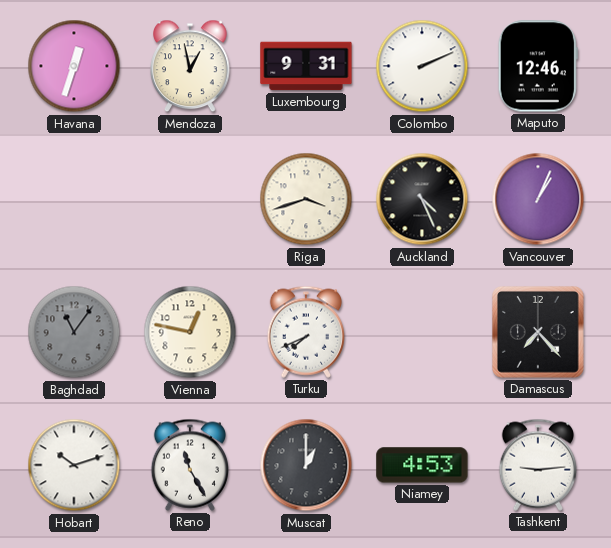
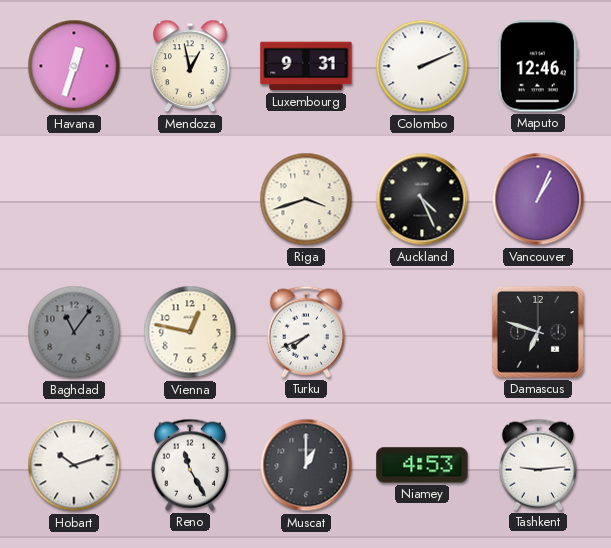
Damascus: 7:23 -> 6:48 (538, 332)
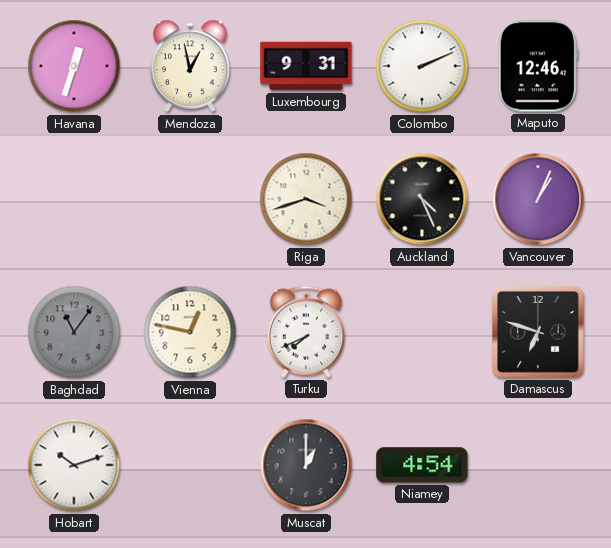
Reno: 11:25 -> none (189, 465)
Niamey: 4:53 -> 4:54 (422, 465)
Tashkent: 9:14 -> none (537, 465)
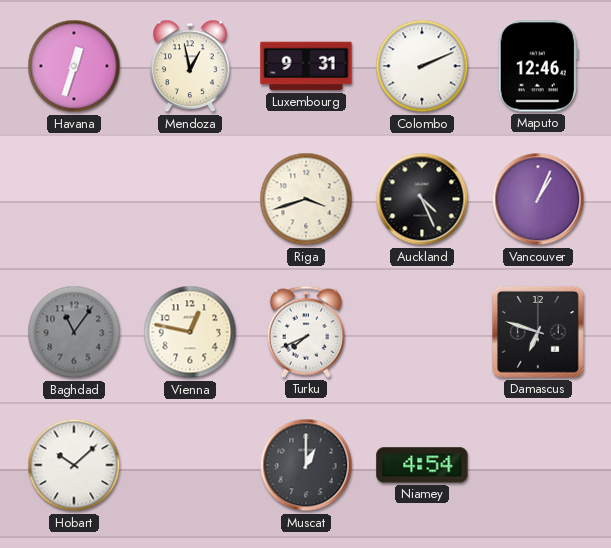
Hobart: 10:12 -> 10:08 (74, 465)
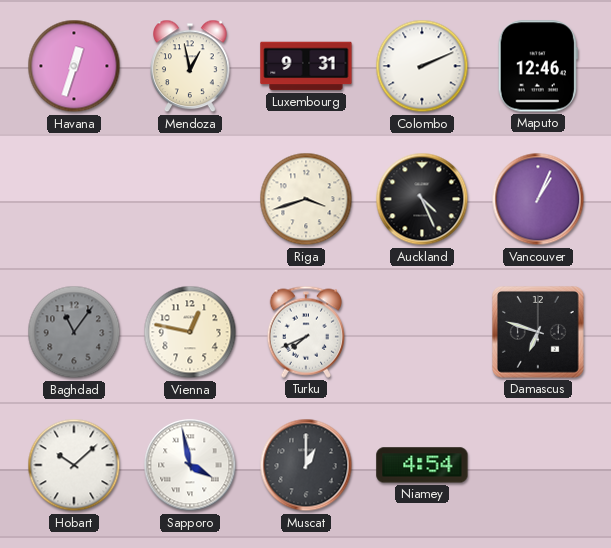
Sapporo: none -> 3:58 (190, 465)
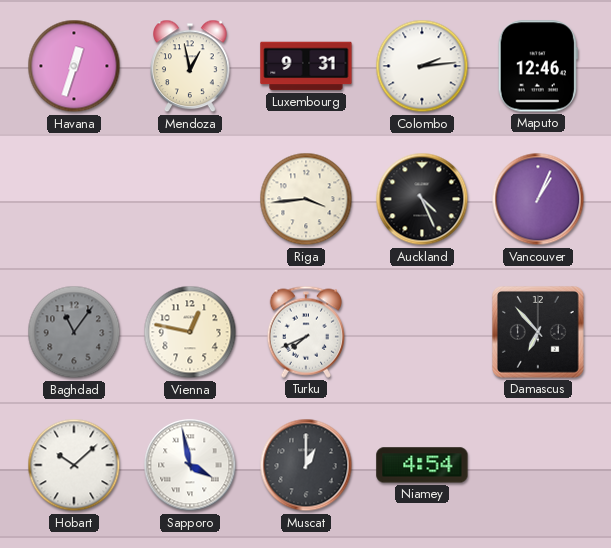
Colombo: 2:11 -> 2:14 (422, 66)
Riga: 3:42 -> 3:44 (306, 199)
Damascus: 6:48 -> 6:53 (538, 332)
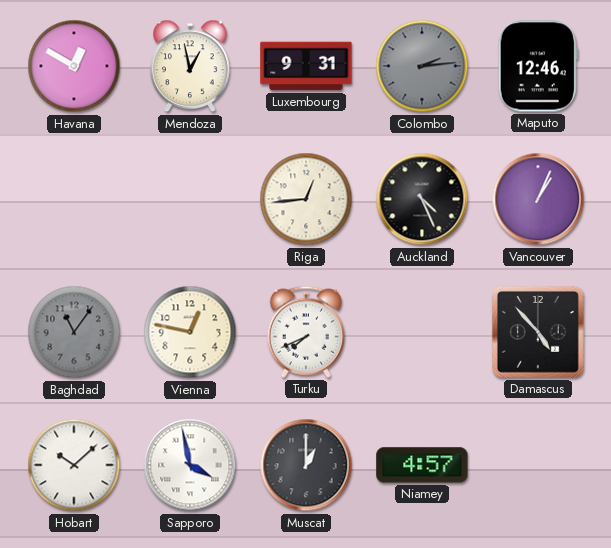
Havana: 12:33 -> 12:50 (74, 66)
Colombo dial: white -> grey (422, 66)
Riga: 3:44 -> 12:44 (306, 199)
Damascus: 6:53 -> 4:53 (538, 332)
Niamey: 4:54 -> 4:57 (422, 465)
